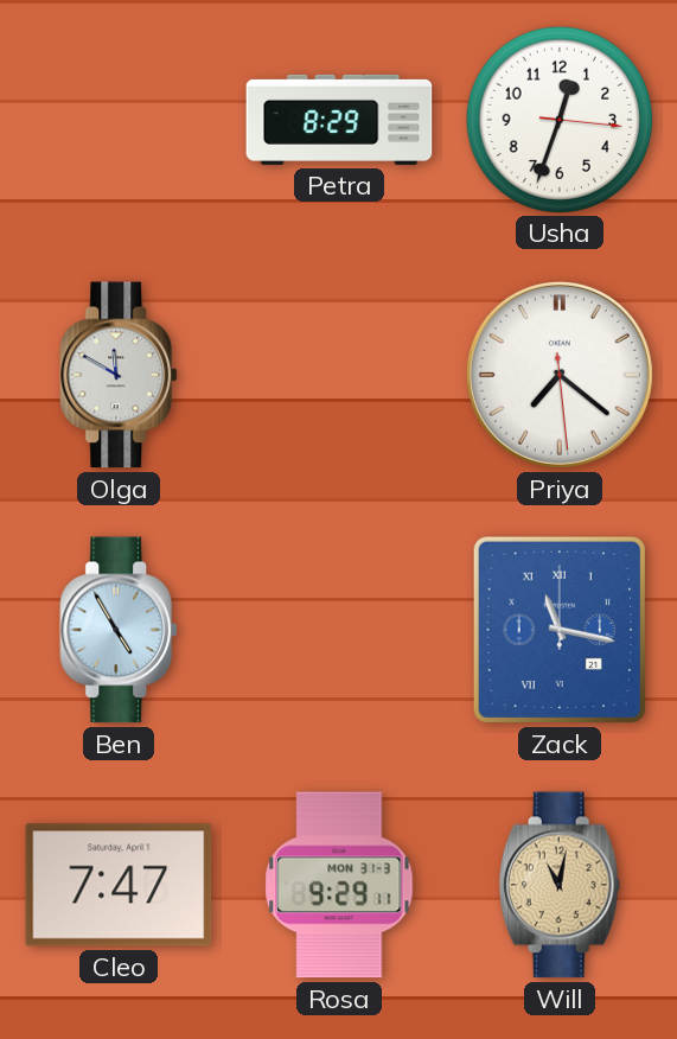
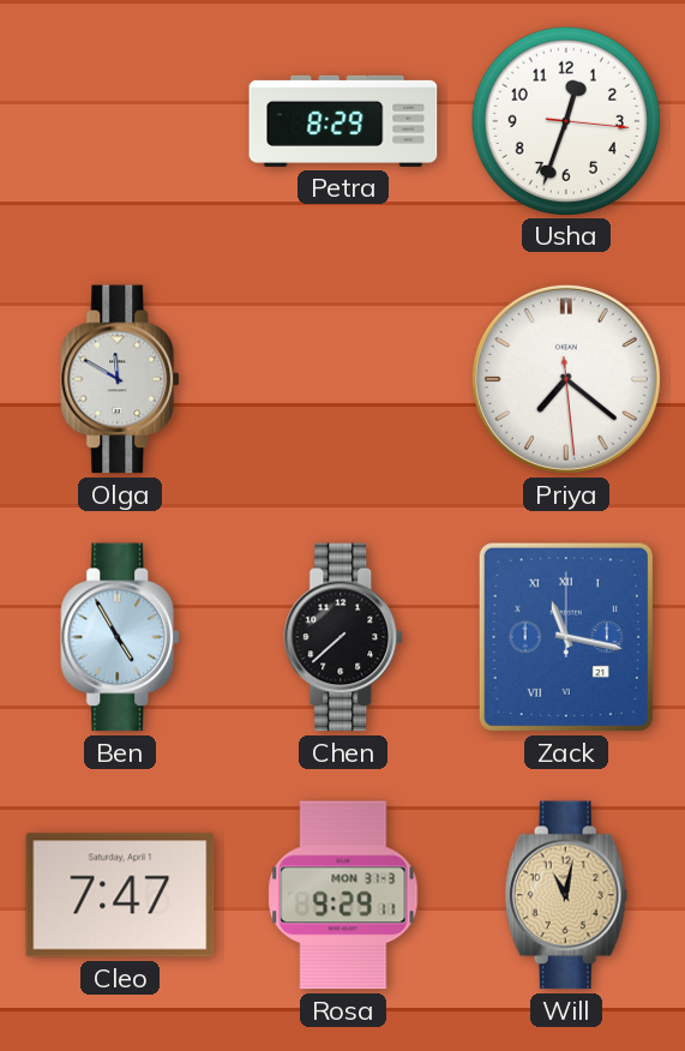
Chen: none -> 7:38 (344, 637)
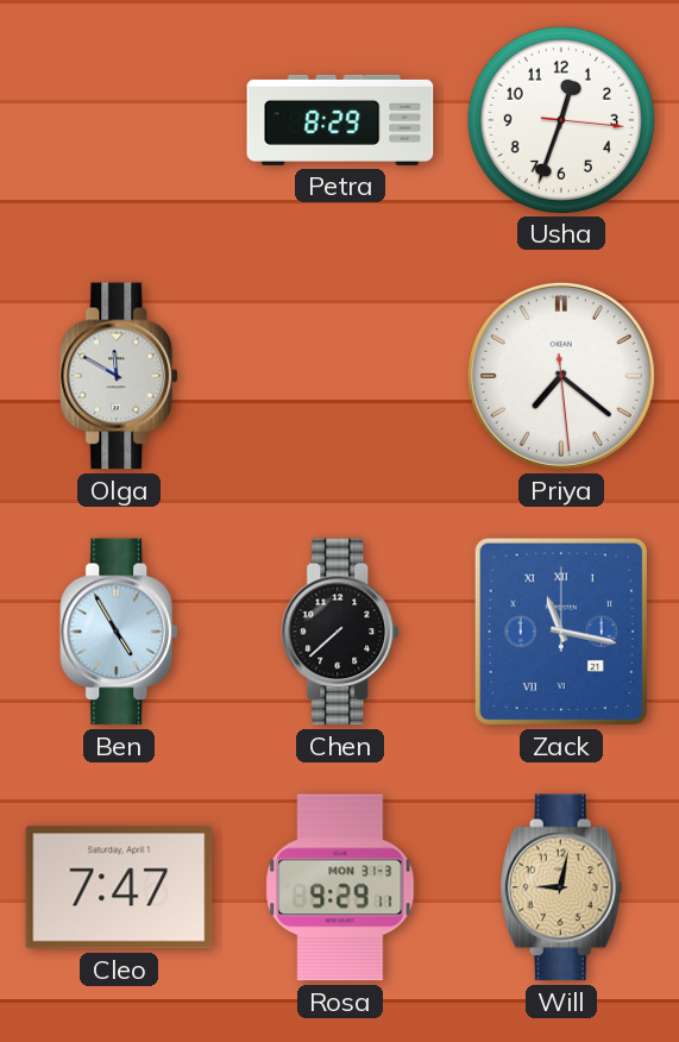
Will: 11:02 -> 9:02 (561, 887)
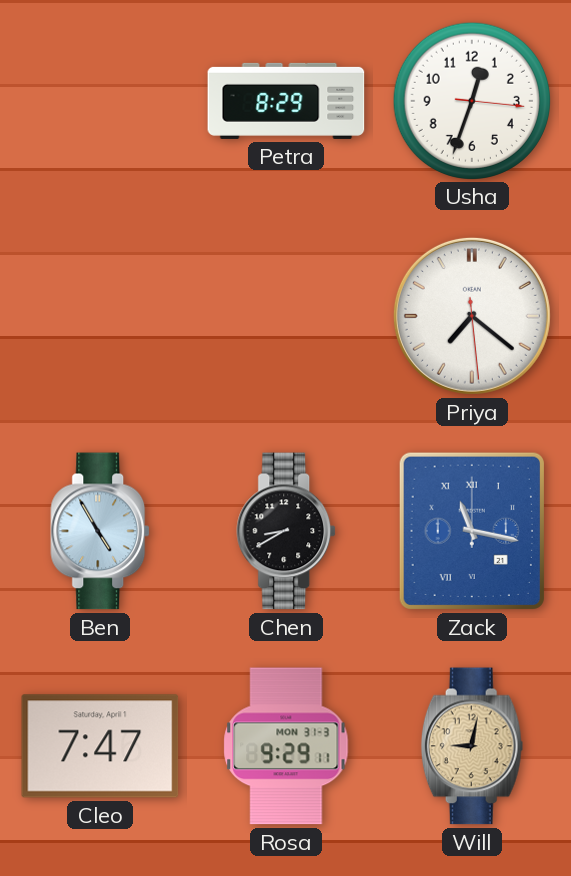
Olga: 11:50 -> none (120, 376)
Chen: 7:38 -> 8:40 (287, 531)
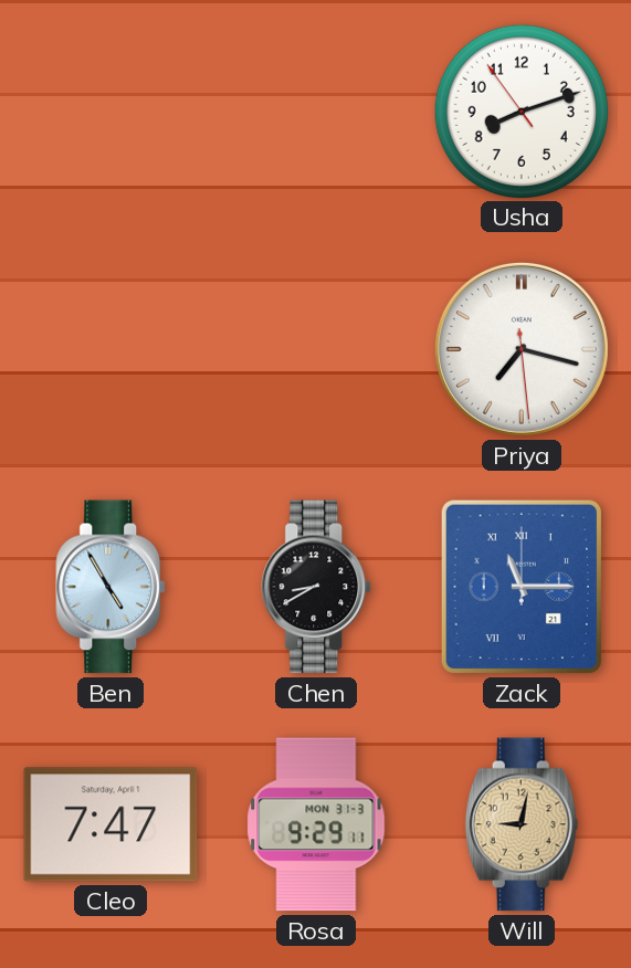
Petra: 8:29 -> none (286, 101)
Usha: 12:33 -> 8:11 (520, 111)
Priya: 7:21 -> 7:17 (522, 349)
Zack: 11:17 -> 11:15 (522, 587)
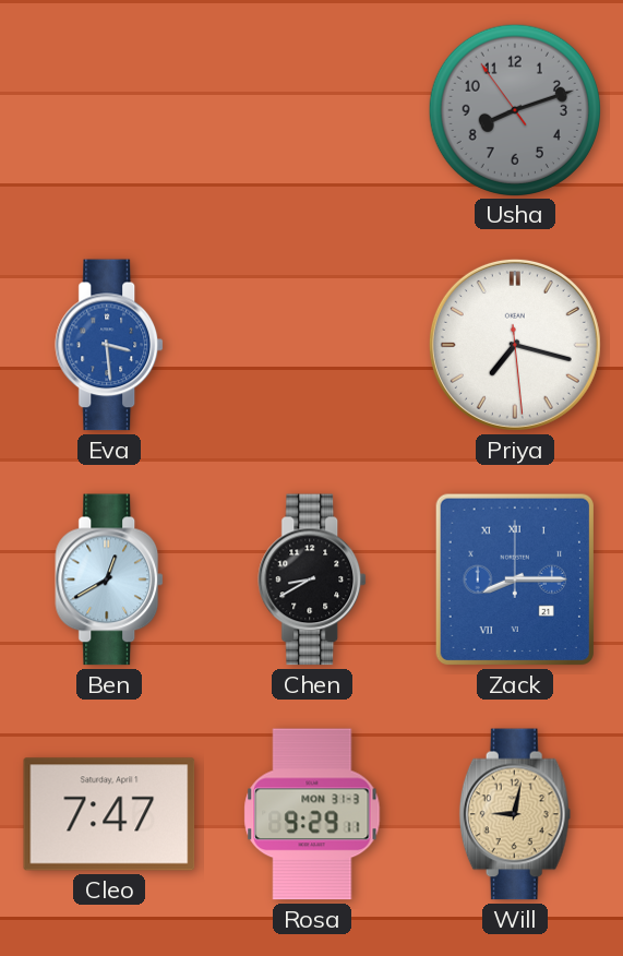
Usha dial: white -> grey (514, 109)
Eva: none -> 3:29 (110, 345)
Ben: 4:55 -> 12:40 (110, 579)
Zack: 11:15 -> 8:15 (515, 579)
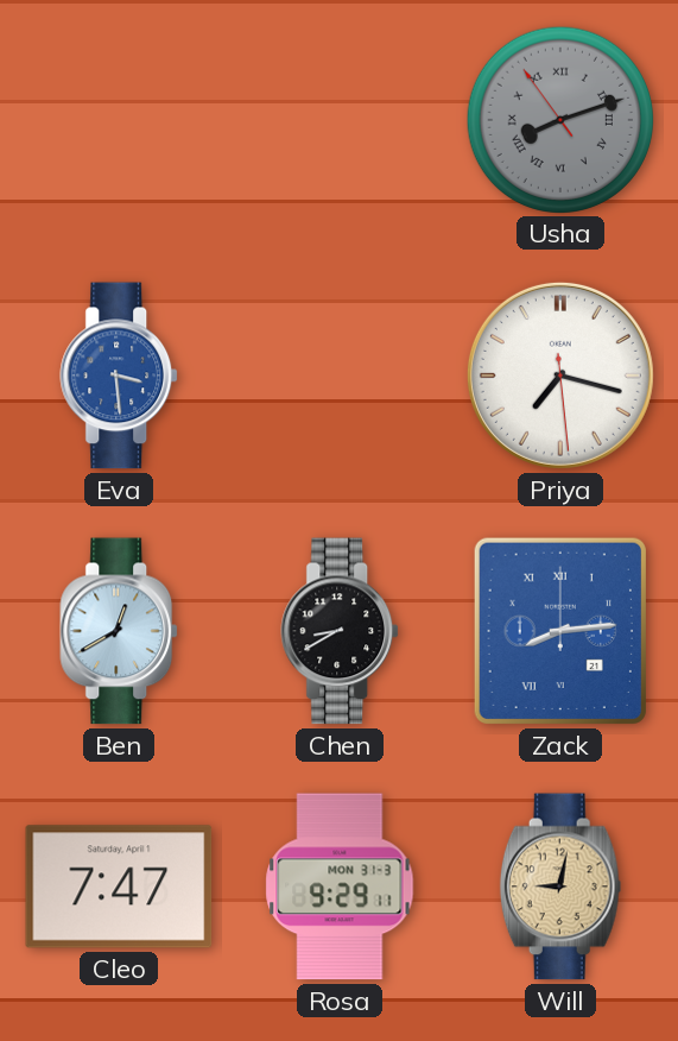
Usha numerals: Arabic -> Roman (559, 119)
Zack: 8:15 -> 8:14 (560, 631)
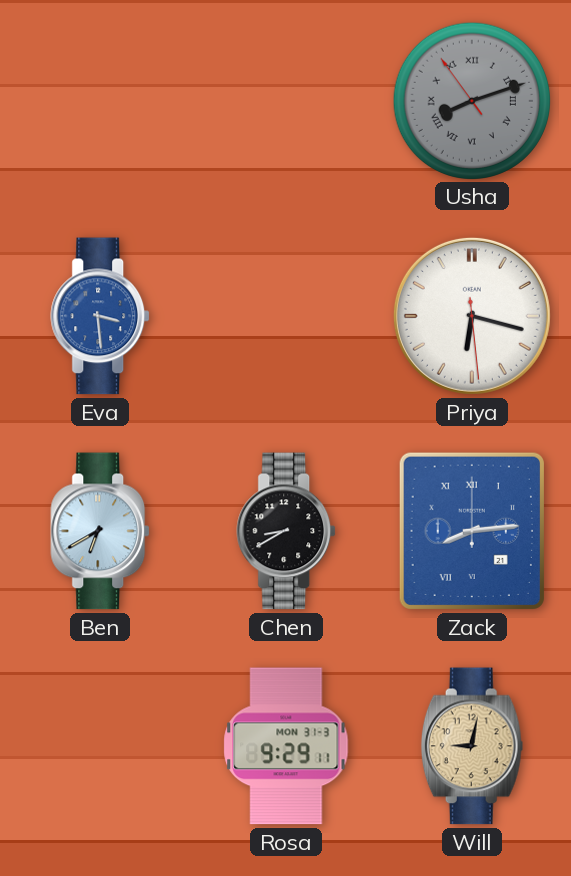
Priya: 7:17 -> 6:17 (472, 316)
Ben: 12:40 -> 6:40 (101, 531)
Cleo: 7:47 -> none (119, 887)
